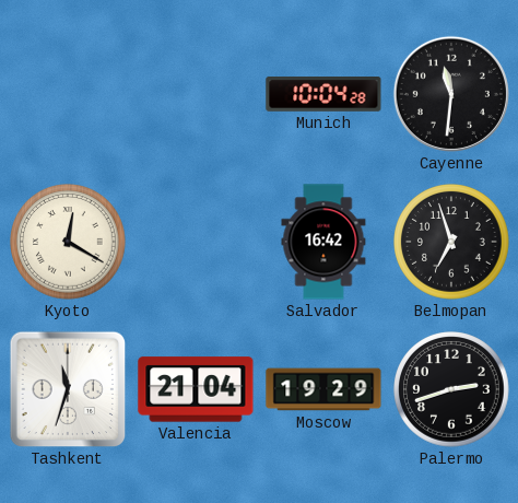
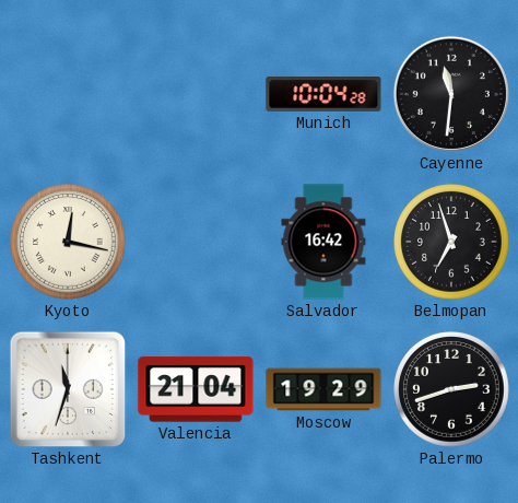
Kyoto: 12:20 -> 12:17 (68, 242)
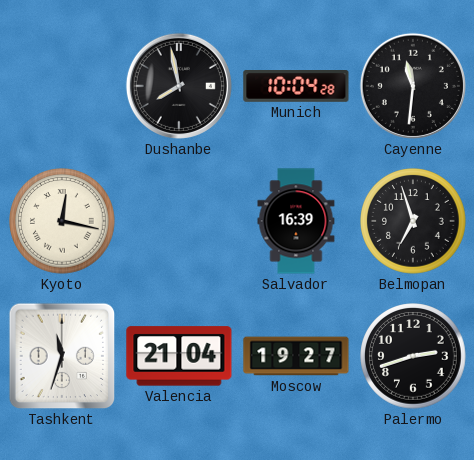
Dushanbe: none -> 7:58 (179, 86)
Salvador: 16:42 -> 16:39 (296, 221)
Moscow: 19:29 -> 19:27 (296, 356)
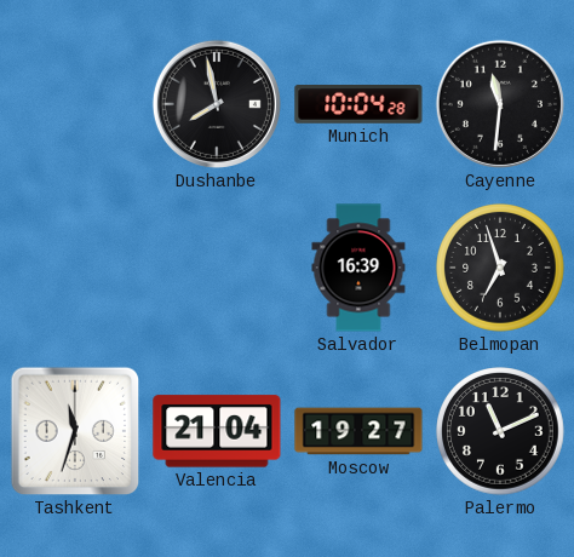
Kyoto: 12:17 -> none (62, 221)
Palermo: 2:42 -> 11:11 (500, 431)
